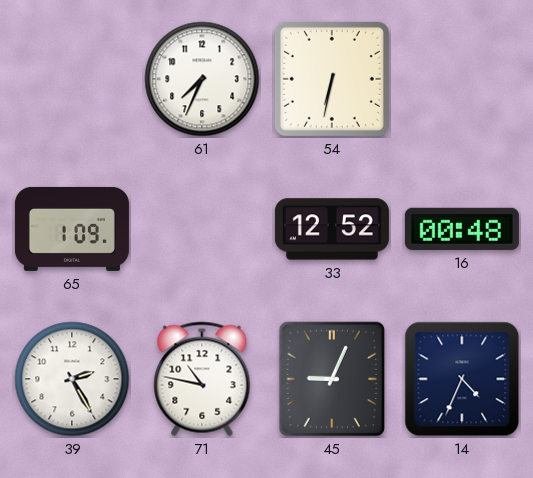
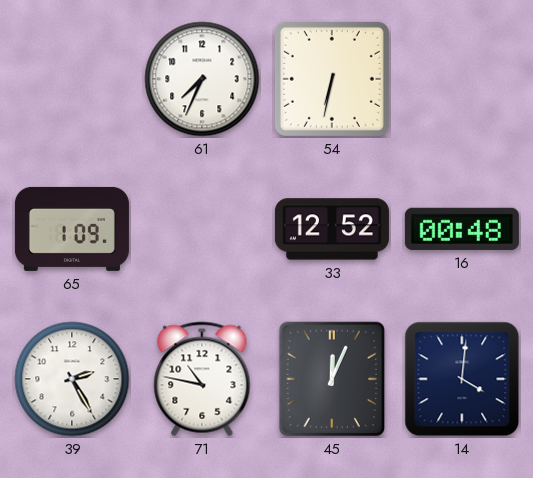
45: 9:04 -> 12:04 (332, 379)
14: 4:34 -> 4:01 (462, 379)
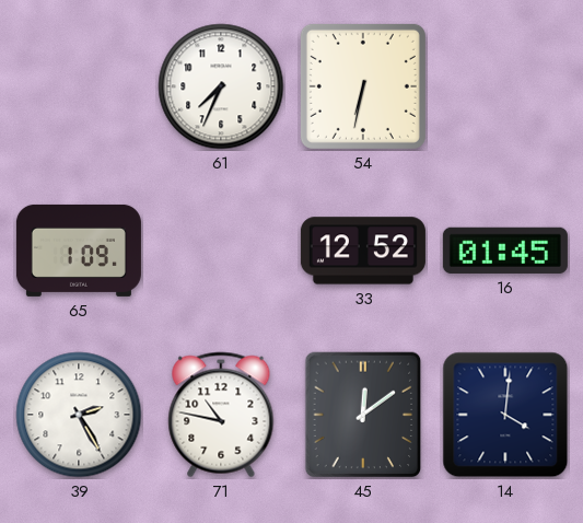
16: 00:48 -> 01:45 (505, 251)
45: 12:04 -> 12:09 (363, 415)
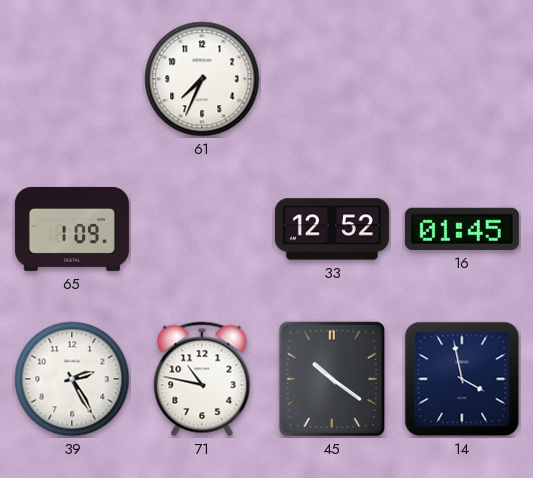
54: 6:32 -> none (363, 86)
45: 12:09 -> 10:21 (332, 379)
14: 4:01 -> 3:58 (462, 379)
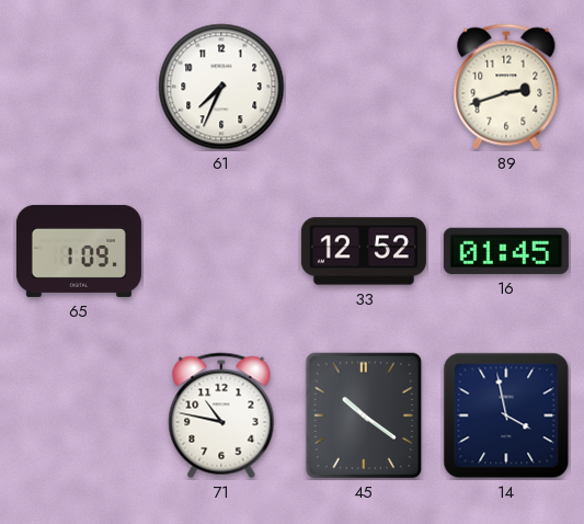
89: none -> 2:42 (506, 87)
39: 2:25 -> none (72, 379)
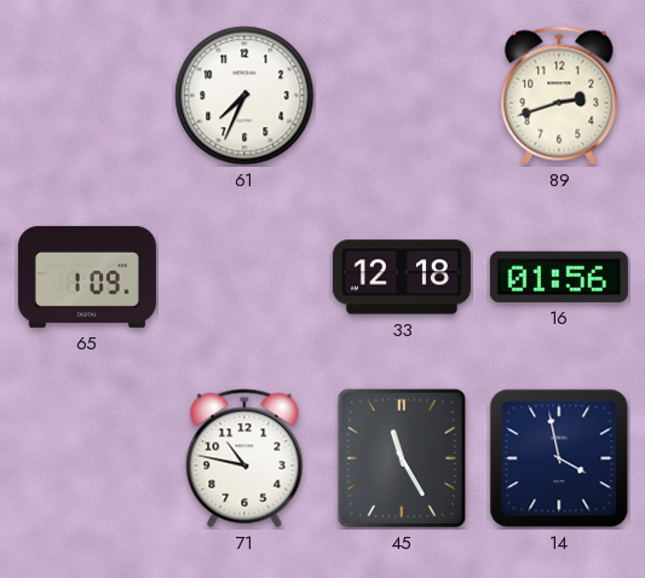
33: 12:52 -> 12:18 (402, 277)
16: 01:45 -> 01:56 (559, 277)
45: 10:21 -> 11:25 (402, 458)
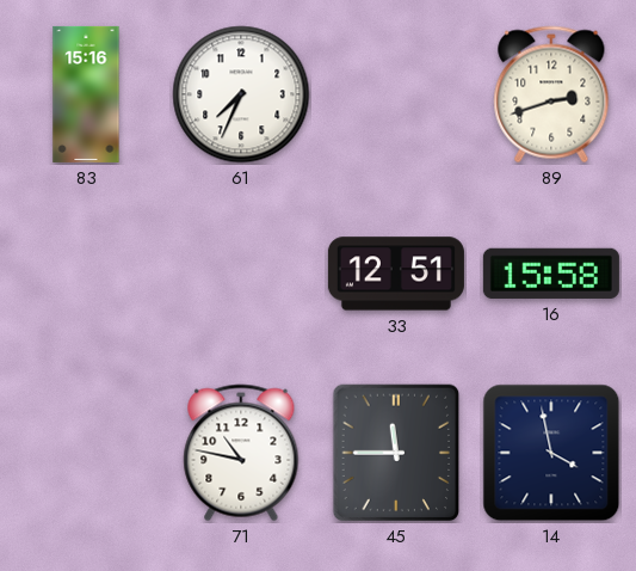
83: none -> 15:16 (86, 94)
65: 1:09 -> none (87, 277)
33: 12:18 -> 12:51 (396, 274)
16: 01:56 -> 15:58 (551, 274)
45: 11:25 -> 11:45 (396, 453)
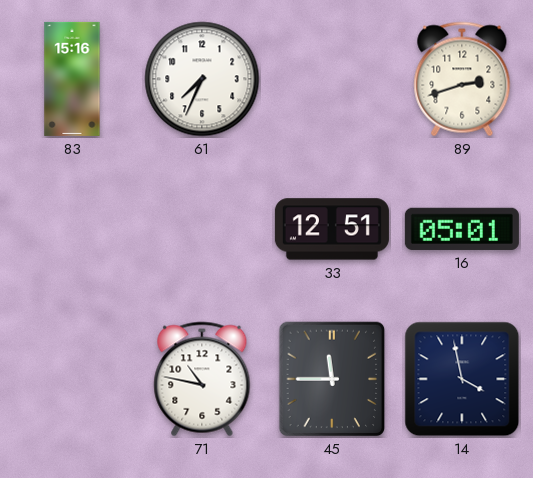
16: 15:58 -> 05:01 (462, 229)
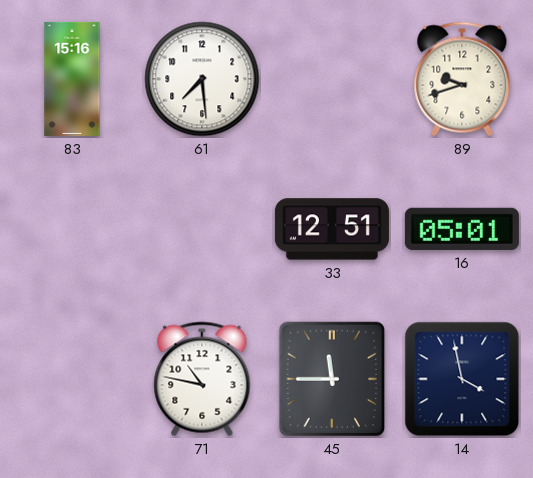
61: 7:34 -> 7:29 (202, 79)
89: 2:42 -> 9:42 (462, 79)
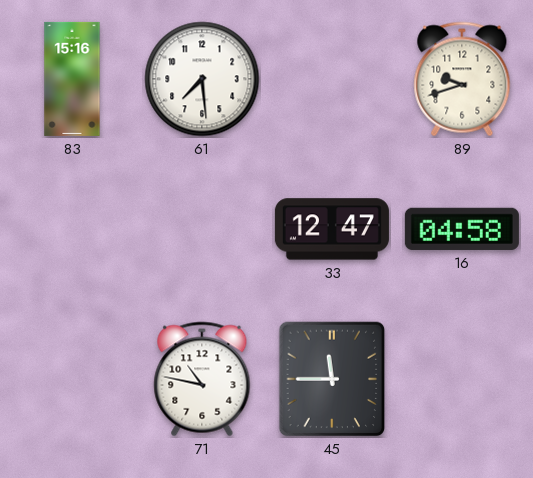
33: 12:51 -> 12:47 (332, 229)
16: 05:01 -> 04:58 (462, 229)
14: 3:58 -> none (462, 379)
